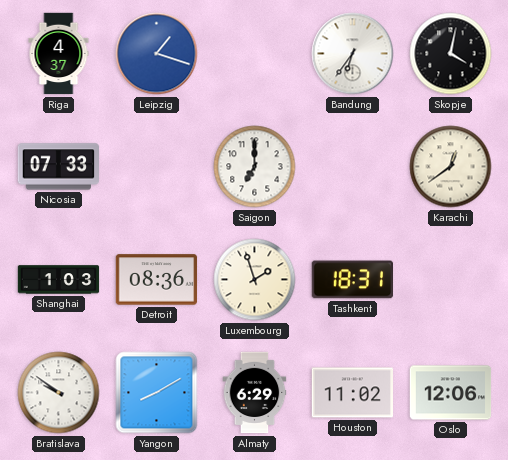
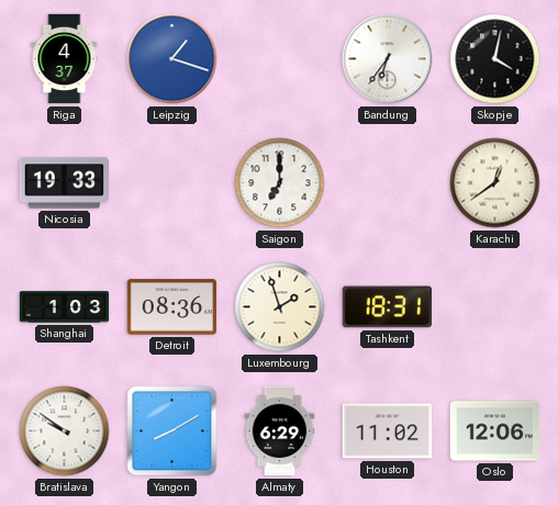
Nicosia: 07:33 -> 19:33 (64, 183)
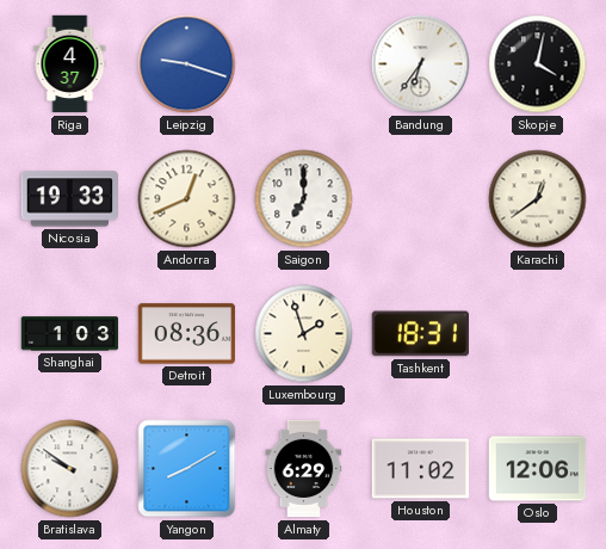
Leipzig: 1:18 -> 9:18 (187, 64)
Andorra: none -> 12:41 (187, 199)
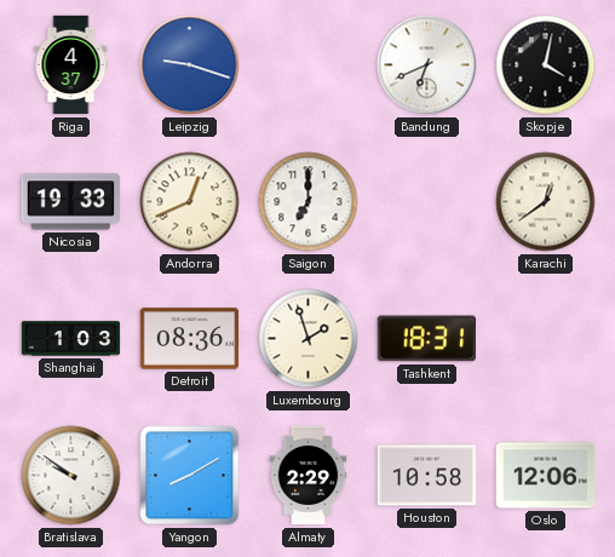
Bandung: 6:36 -> 6:41 (427, 65)
Almaty: 6:29 -> 2:29 (309, 476)
Houston: 11:02 -> 10:58 (427, 476)
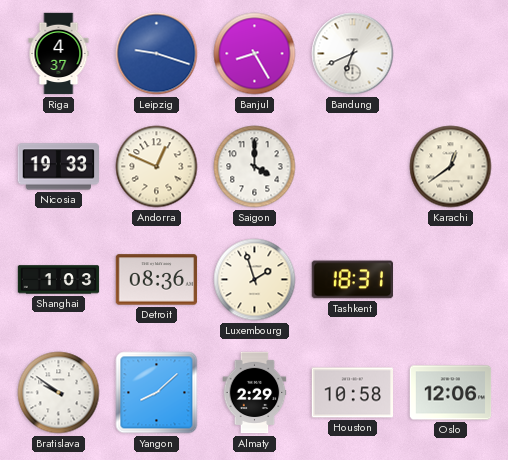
Banjul: none -> 8:25 (255, 54)
Skopje: 4:02 -> none (546, 65)
Andorra: 12:41 -> 12:49 (157, 167)
Saigon: 7:00 -> 4:00 (255, 167)
Yangon: 8:10 -> 8:08 (157, 393)
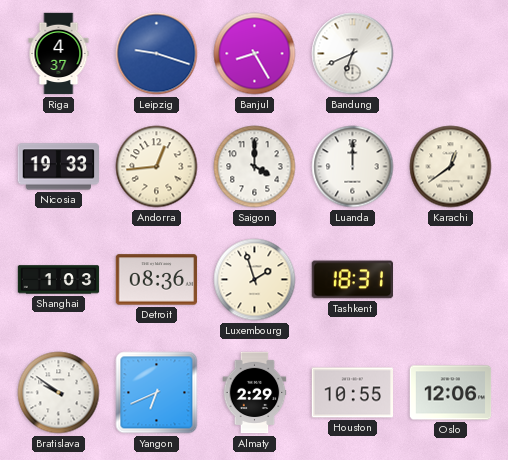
Andorra: 12:49 -> 12:44 (157, 167)
Luanda: none -> 12:00 (353, 167)
Yangon: 8:08 -> 6:41 (157, 393)
Houston: 10:58 -> 10:55 (353, 393)
